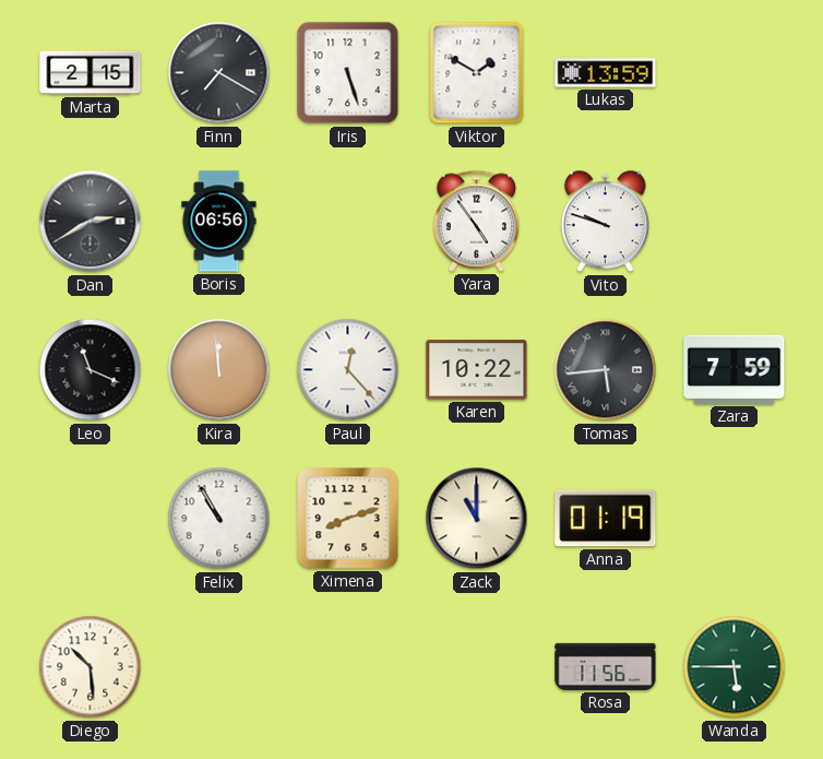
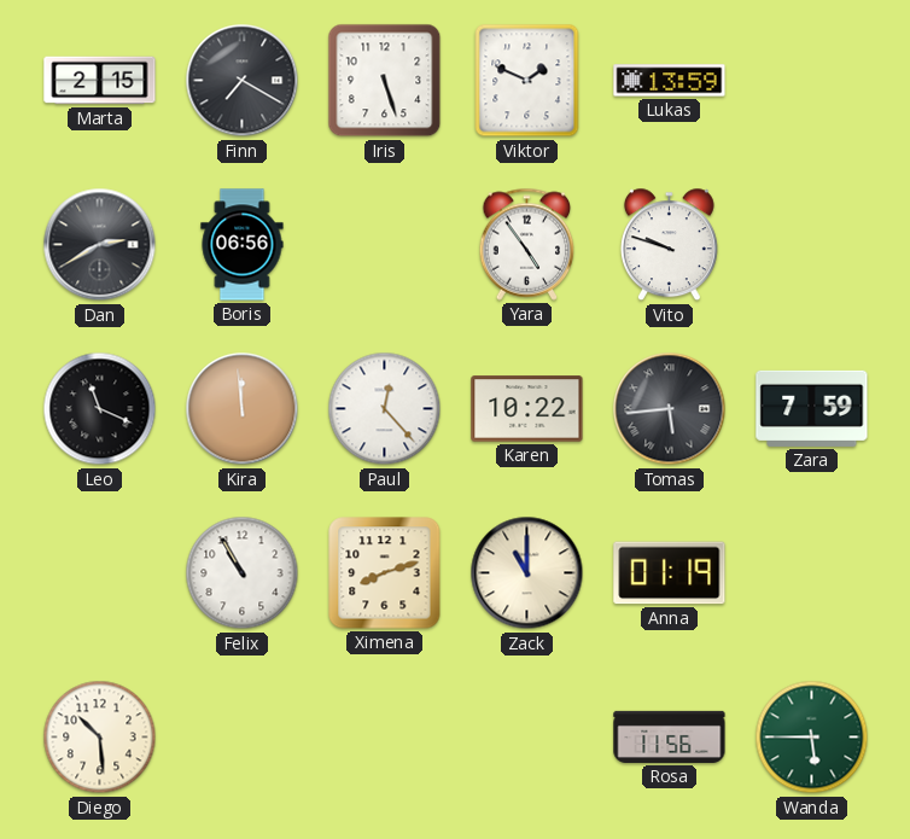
Viktor: 1:50 -> 1:49 (527, 81)
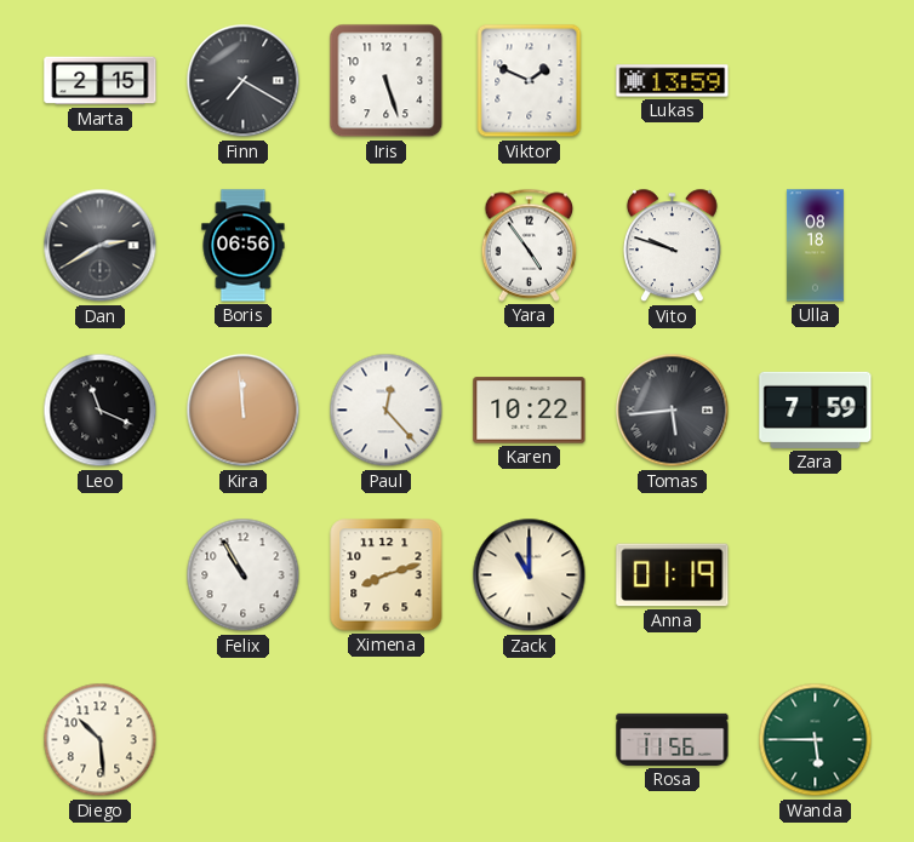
Ulla: none -> 08:18 (815, 246)
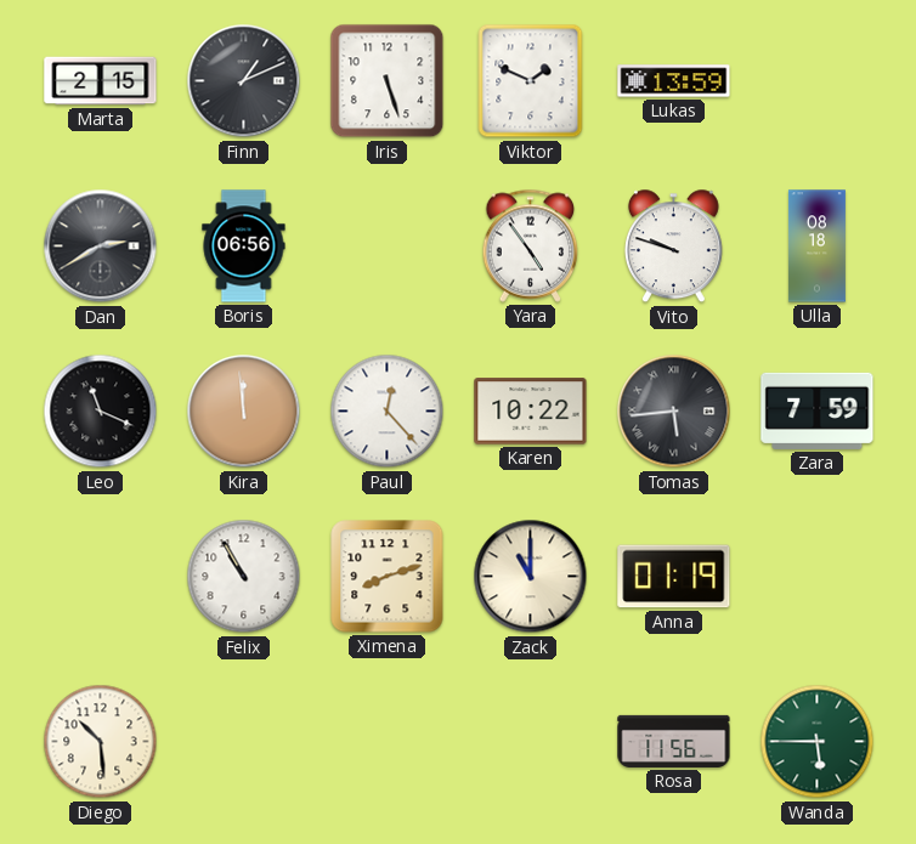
Finn: 7:20 -> 1:11 (244, 81)
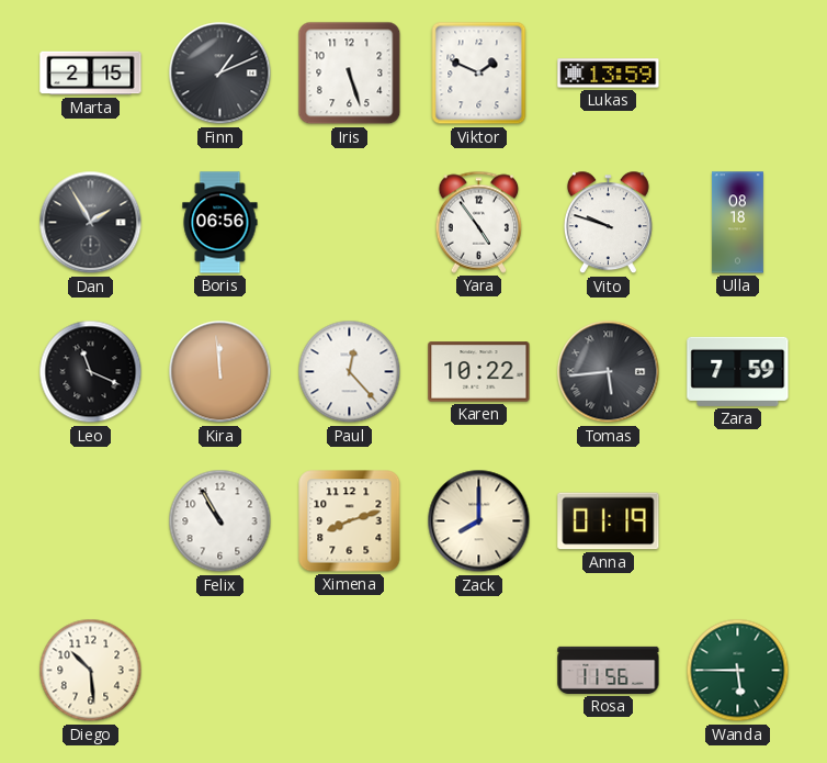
Dan: 2:40 -> 1:55 (91, 223)
Zack: 11:00 -> 8:00 (479, 521)
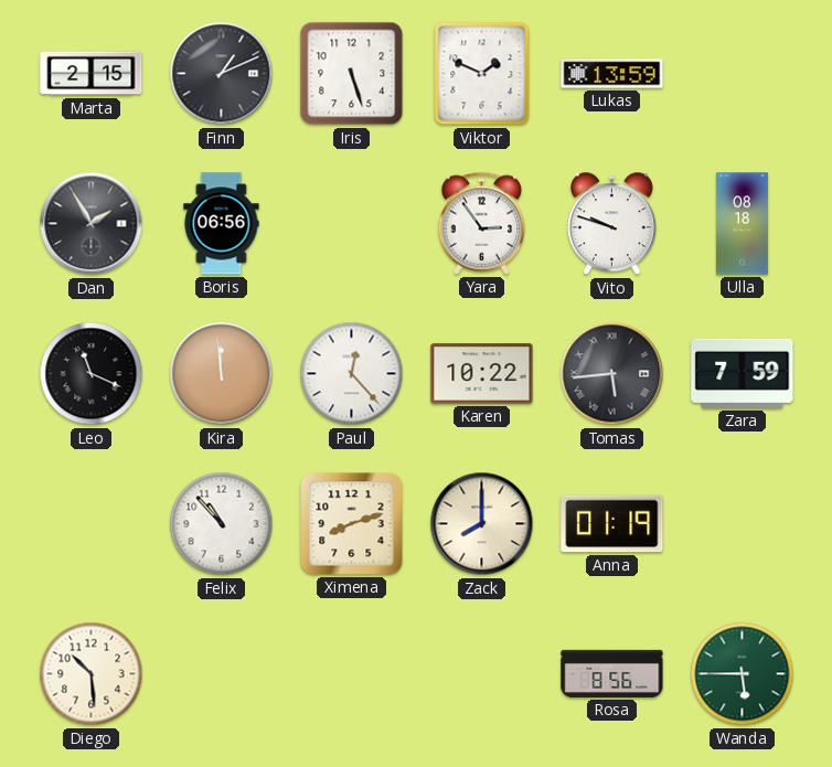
Yara: 4:54 -> 2:54 (482, 223)
Felix: 10:55 -> 10:53 (222, 524)
Rosa: 11:56 -> 8:56 (612, 673)
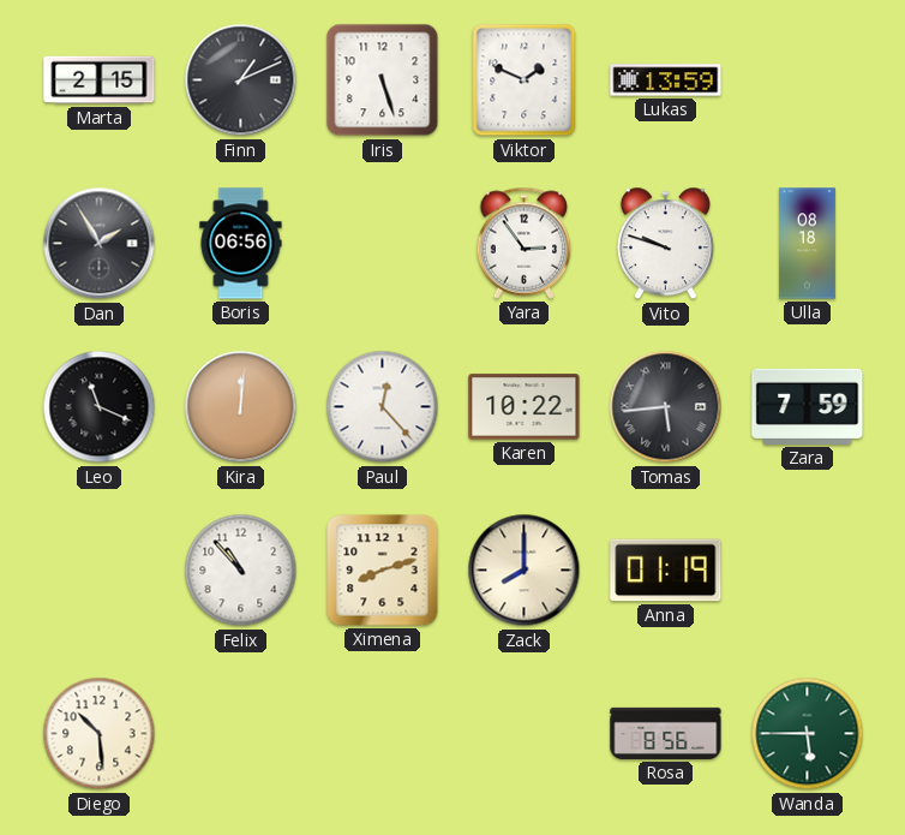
Kira: 11:59 -> 12:01 (241, 407)
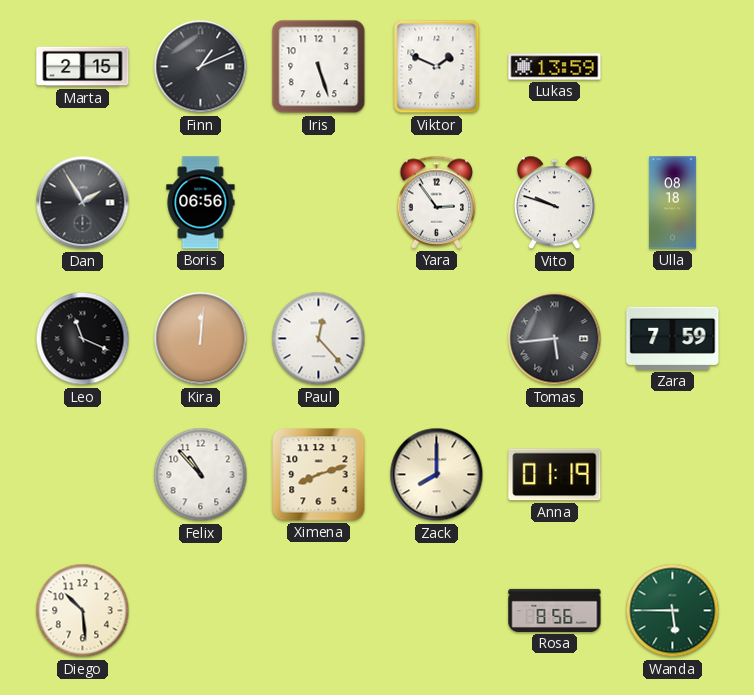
Karen: 10:22 -> none (525, 407)
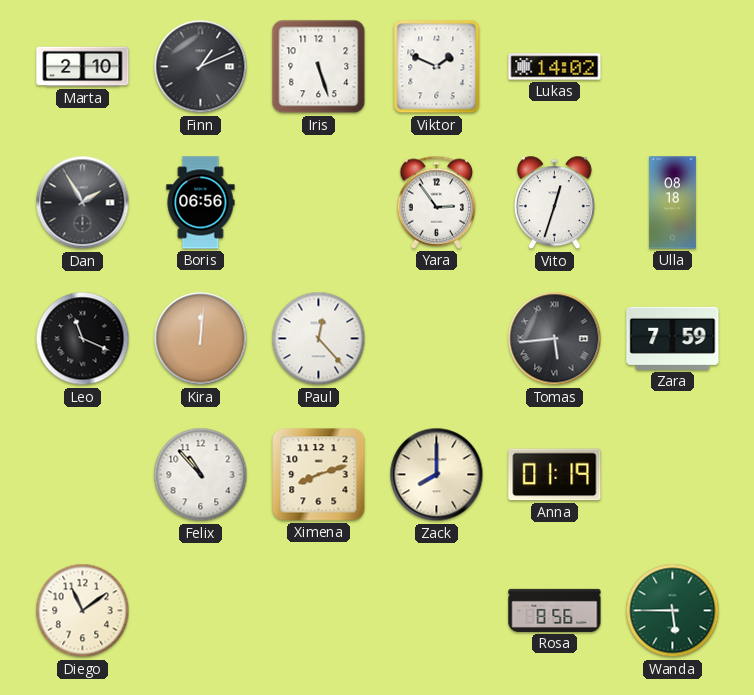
Marta: 2:15 -> 2:10 (83, 67)
Lukas: 13:59 -> 14:02 (555, 67)
Vito: 9:48 -> 12:33 (554, 203)
Diego: 10:29 -> 11:09 (83, 611)
